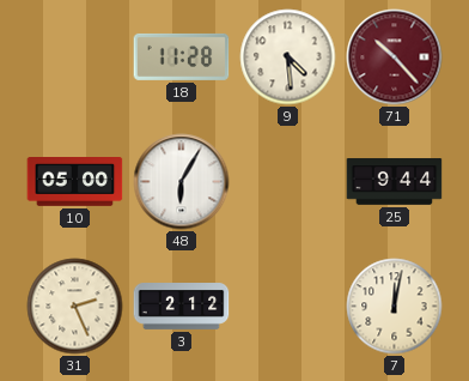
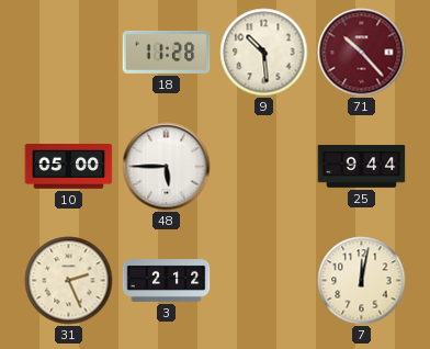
9: 4:29 -> 10:29 (264, 53)
48: 6:05 -> 5:45 (167, 167)
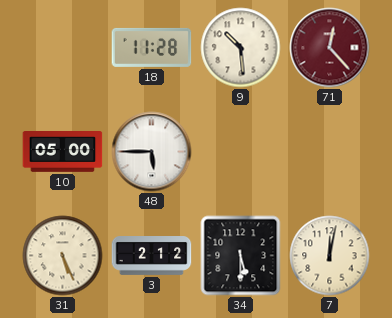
71: 10:23 -> 12:23 (330, 48)
25: 9:44 -> none (362, 167)
31: 2:26 -> 5:26 (63, 256)
34: none -> 5:30 (241, 256)
